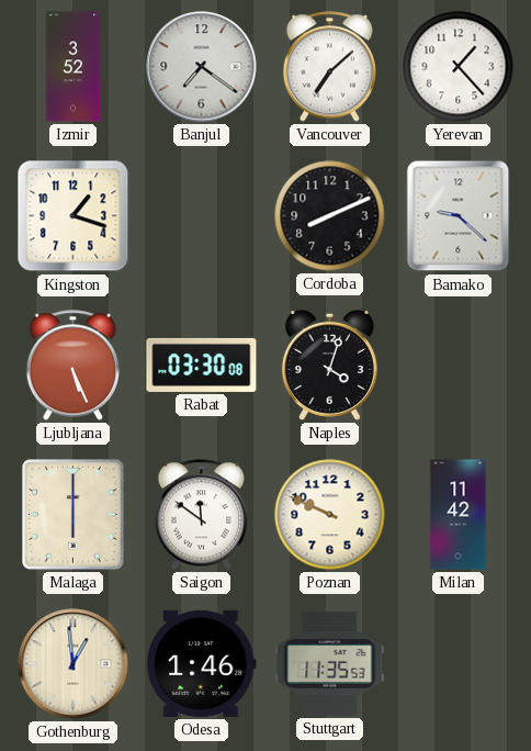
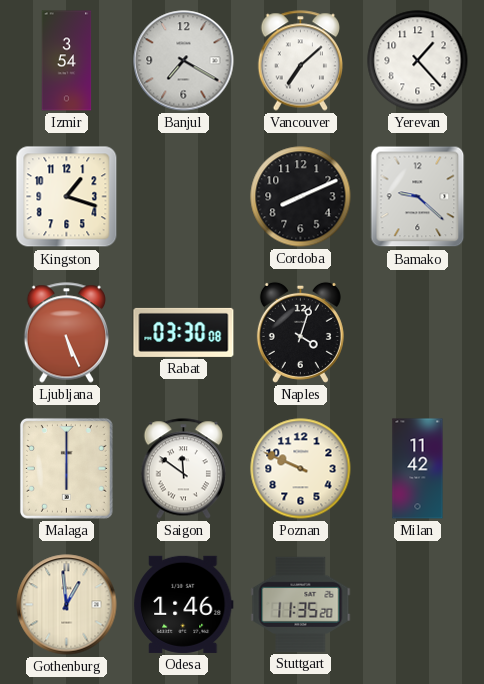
Izmir: 3:52 -> 3:54 (67, 61)
Banjul: 7:21 -> 7:20 (184, 61)
Stuttgart: 11:35:53 -> 11:35:20 (301, 604)
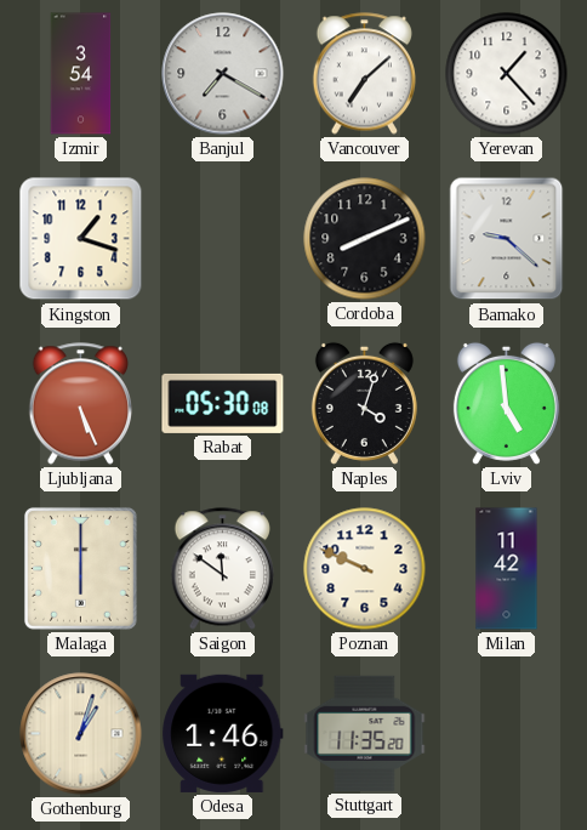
Rabat: 03:30 -> 05:30 (223, 403)
Lviv: none -> 4:59 (506, 403)
Gothenburg: 12:59 -> 1:03 (81, 734)
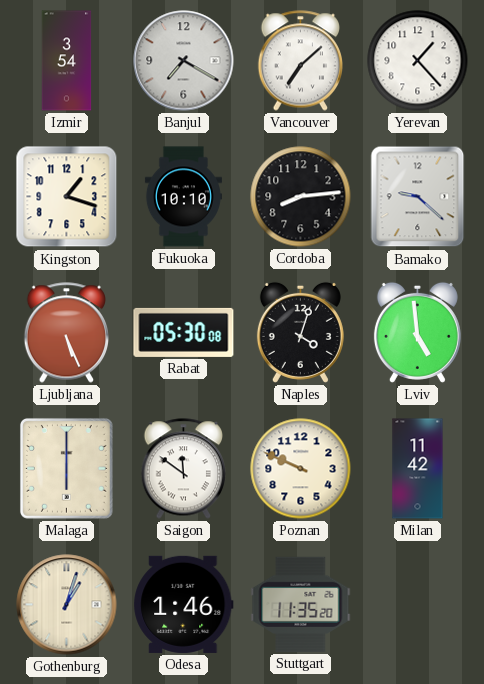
Fukuoka: none -> 10:10 (183, 197)
Cordoba: 8:11 -> 8:14 (301, 197)
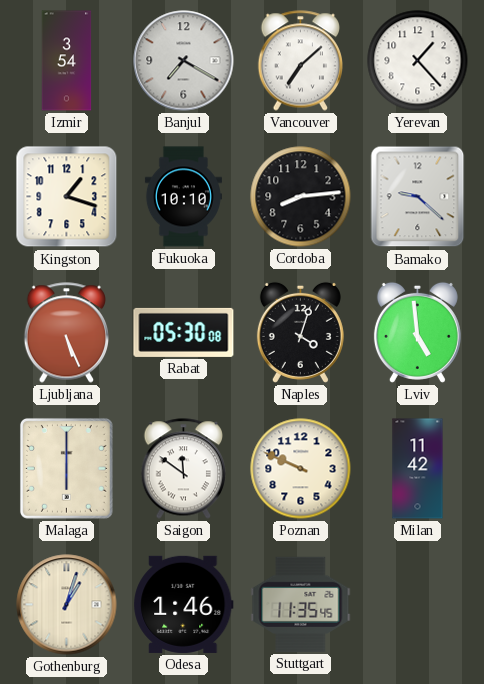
Stuttgart: 11:35:20 -> 11:35:45 (301, 604)
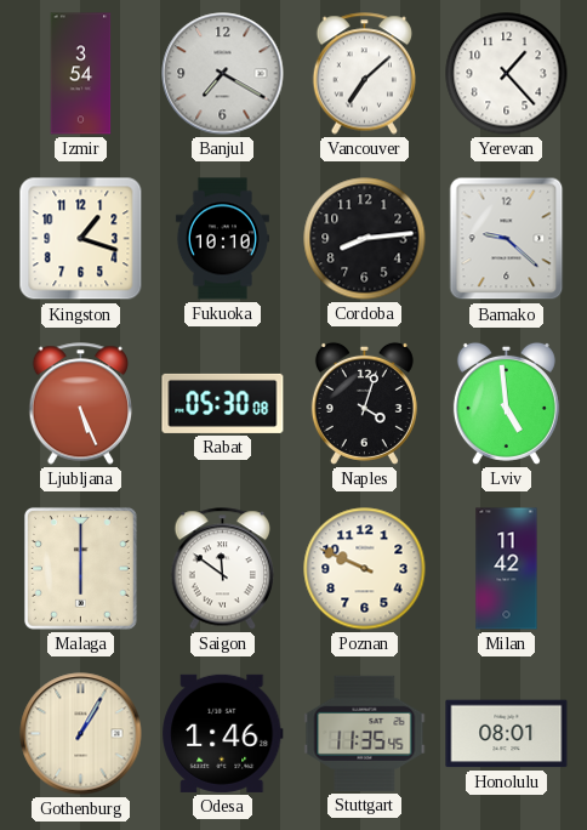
Gothenburg: 1:03 -> 1:05 (81, 734)
Honolulu: none -> 08:01 (507, 734)
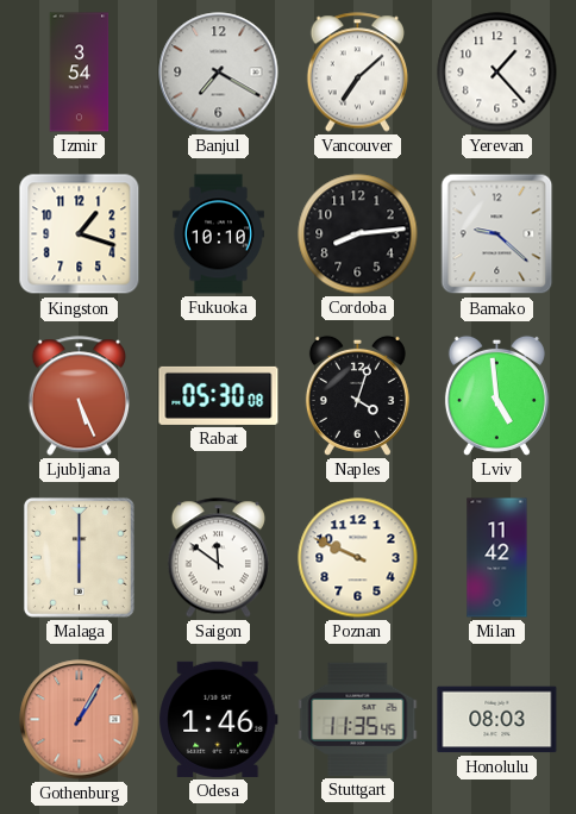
Gothenburg dial: cream -> salmon (80, 720)
Honolulu: 08:01 -> 08:03 (497, 720)
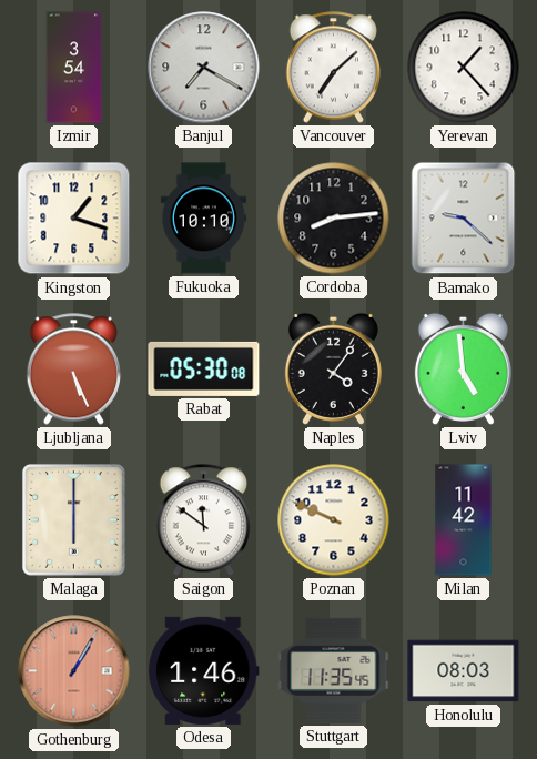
Naples: 4:03 -> 4:06 (333, 368)
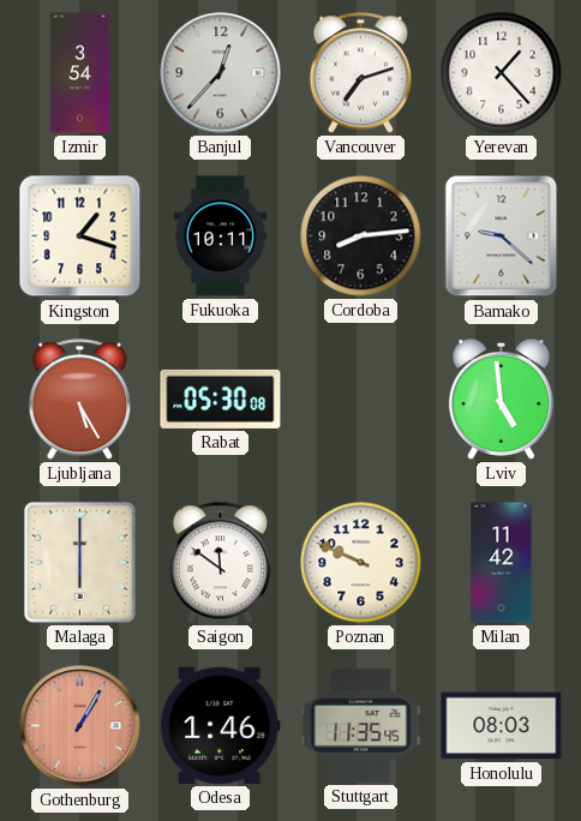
Banjul: 7:20 -> 12:37 (221, 73)
Vancouver: 7:08 -> 7:12 (360, 73)
Fukuoka: 10:10 -> 10:11 (220, 236)
Ljubljana: 5:26 -> 5:25 (79, 400)
Naples: 4:06 -> none (333, 368)
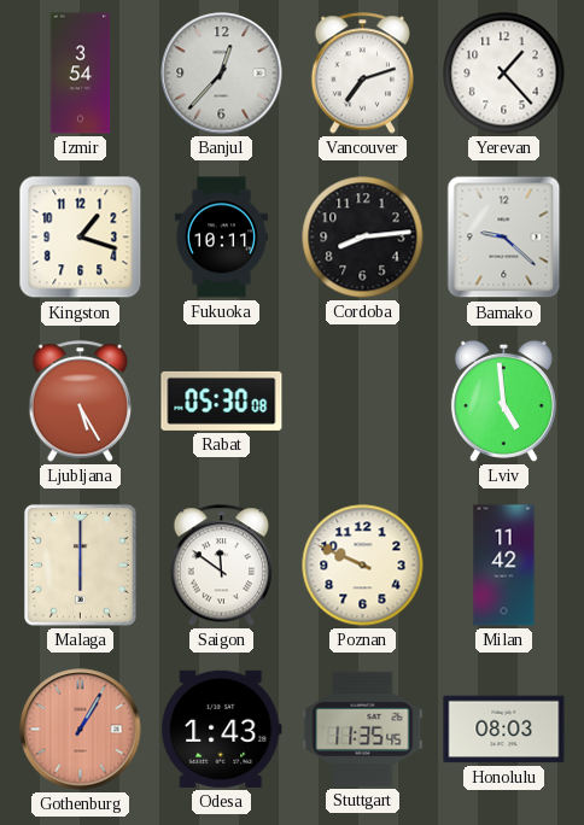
Odesa: 1:46 -> 1:43 (222, 729)
